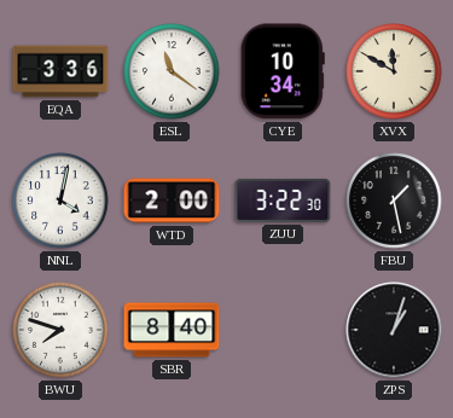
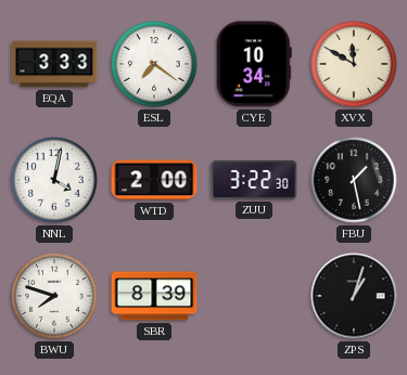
EQA: 3:36 -> 3:33 (54, 64)
ESL: 11:21 -> 7:21 (154, 64)
SBR: 8:40 -> 8:39 (154, 296)
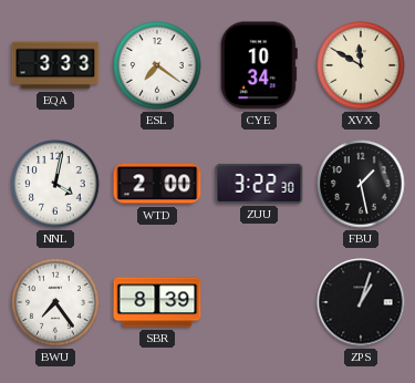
BWU: 7:48 -> 7:24 (55, 302)
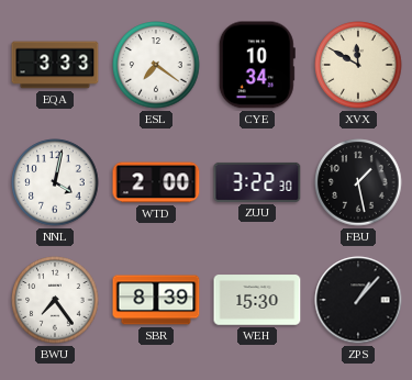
WEH: none -> 15:30 (257, 300)
ZPS: 1:03 -> 1:07 (358, 300)
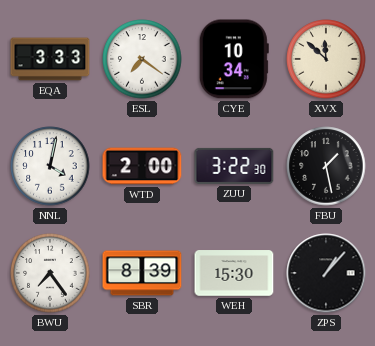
XVX: 11:50 -> 11:52 (326, 59)
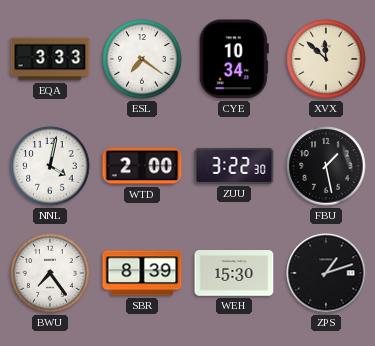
ZPS: 1:07 -> 1:12 (326, 273)
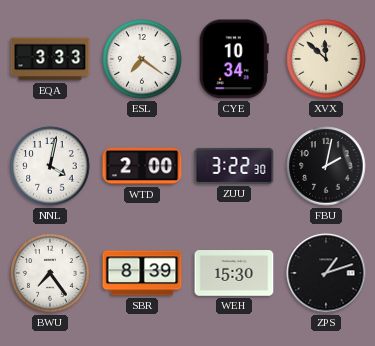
FBU: 1:28 -> 2:02 (326, 166)
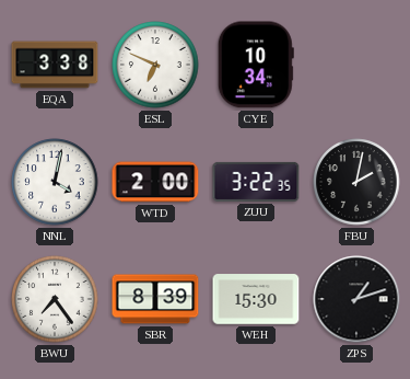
EQA: 3:33 -> 3:38 (55, 65)
ESL: 7:21 -> 6:49 (155, 65)
XVX: 11:52 -> none (326, 59)
ZUU: 3:22:30 -> 3:22:35 (256, 182)
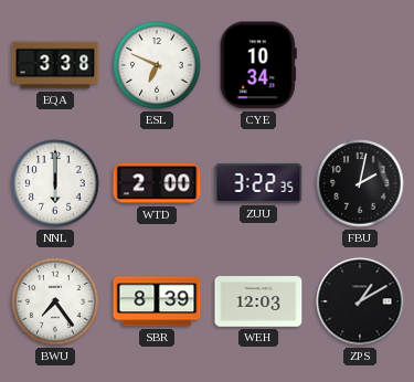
NNL: 4:02 -> 6:00 (55, 183)
WEH: 15:30 -> 12:03 (258, 301)
ZPS: 1:12 -> 1:10 (360, 301)
